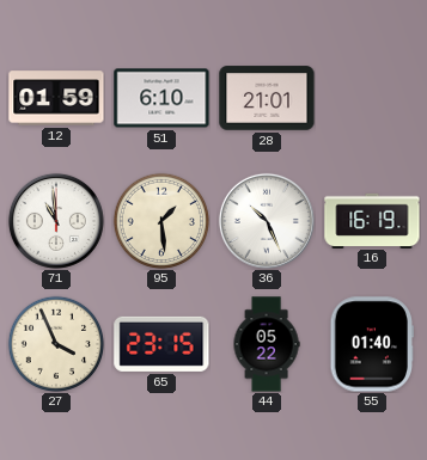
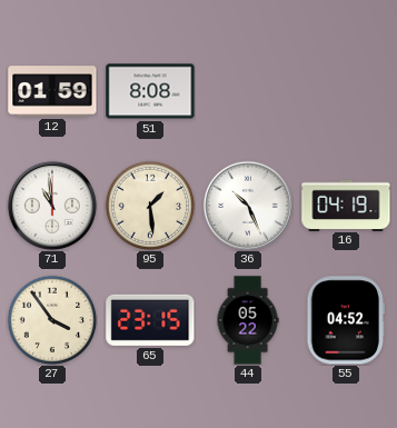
51: 6:10 -> 8:08 (150, 91)
28: 21:01 -> none (267, 98)
16: 16:19 -> 04:19 (346, 205)
27: 3:56 -> 3:54 (52, 320)
55: 01:40 -> 04:52 (346, 320)
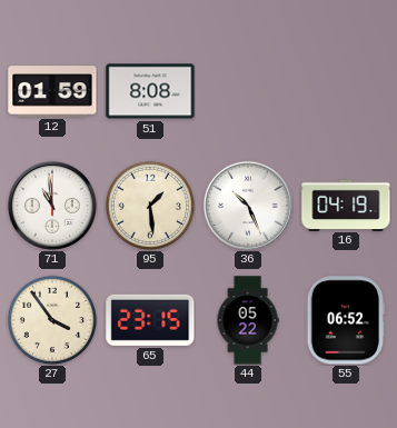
55: 04:52 -> 06:52 (346, 320)
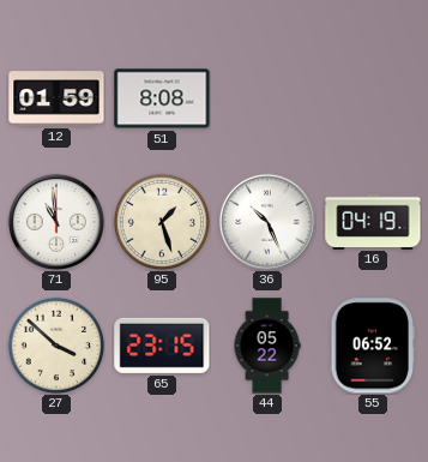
95: 1:29 -> 1:27 (162, 222)
27: 3:54 -> 3:52 (56, 346)
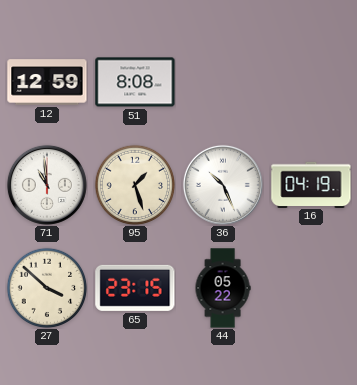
12: 01:59 -> 12:59 (47, 82)
55: 06:52 -> none (373, 346)
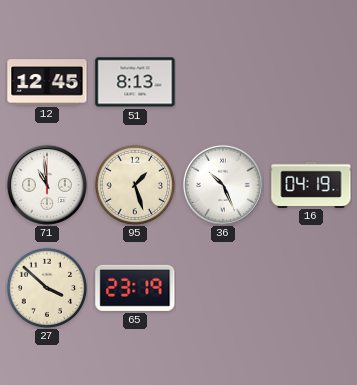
12: 12:59 -> 12:45 (47, 82)
51: 8:08 -> 8:13 (135, 82)
65: 23:15 -> 23:19 (135, 288)
44: 05:22 -> none (223, 288)
